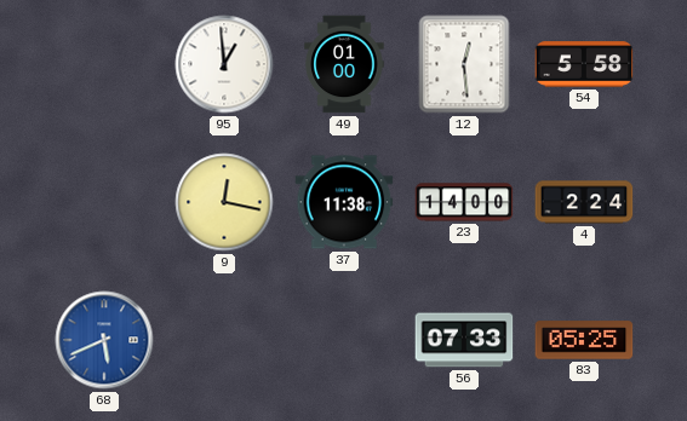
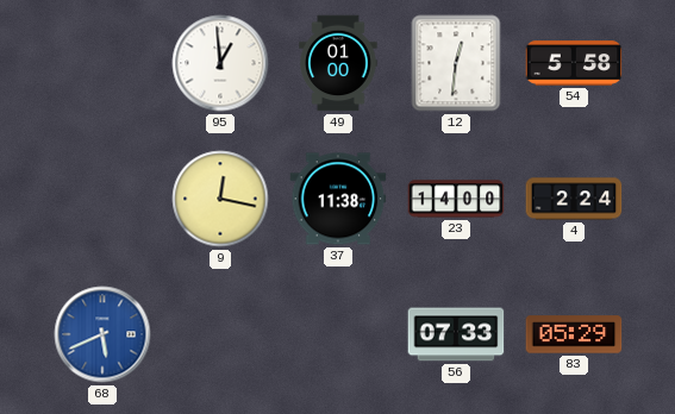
12: 12:29 -> 12:31 (456, 63)
83: 05:25 -> 05:29 (574, 334)
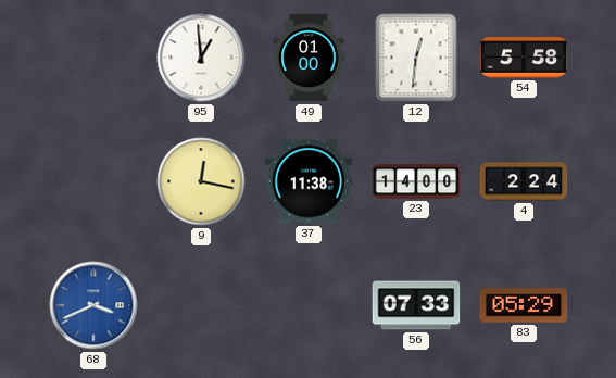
68: 5:41 -> 3:41 (93, 305)
